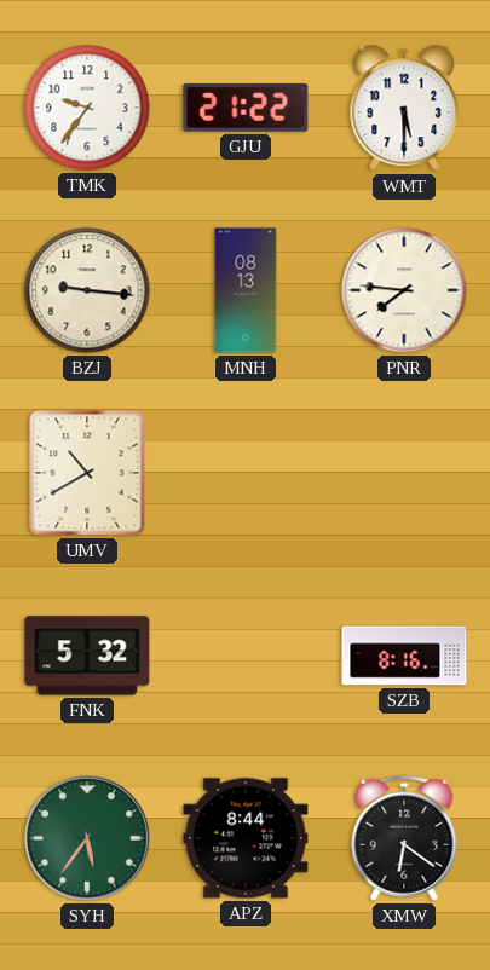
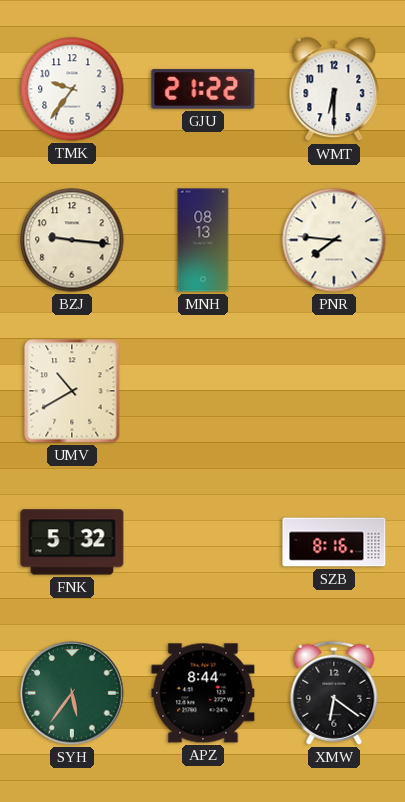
WMT: 5:30 -> 6:30 (334, 90)
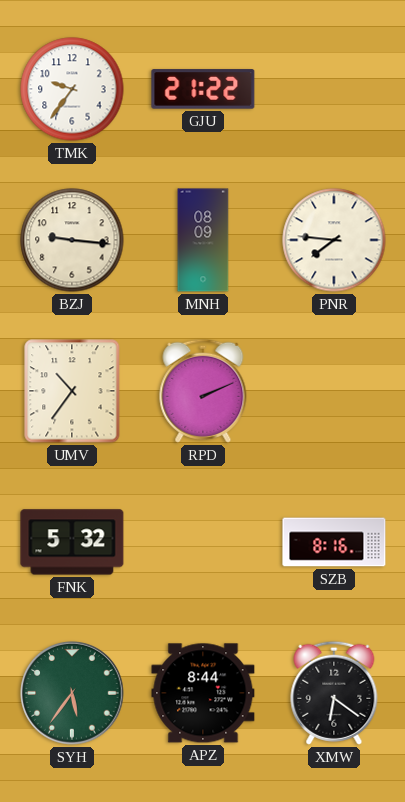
WMT: 6:30 -> none (334, 90)
MNH: 08:13 -> 08:09 (203, 240)
UMV: 10:40 -> 10:36 (72, 391)
RPD: none -> 2:11 (203, 391)
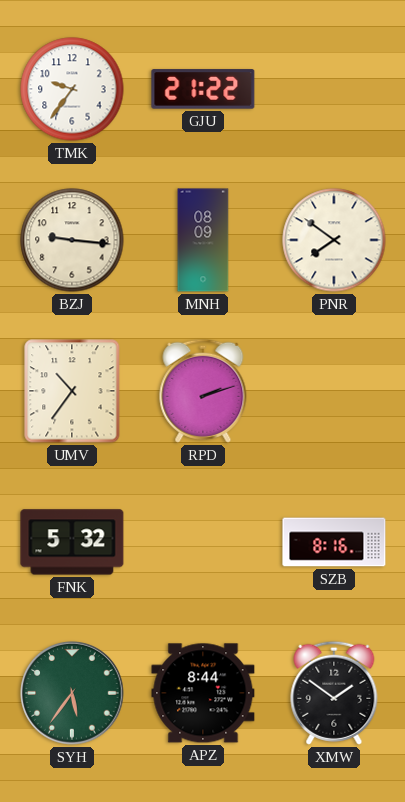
PNR: 7:46 -> 7:51 (334, 240)
RPD: 2:11 -> 2:12 (203, 391)
XMW: 6:21 -> 1:51 (334, 693)
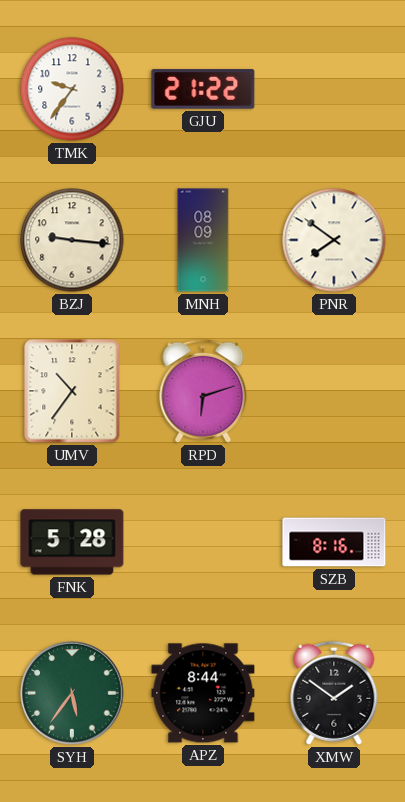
RPD: 2:12 -> 6:12 (203, 391)
FNK: 5:32 -> 5:28 (72, 542)
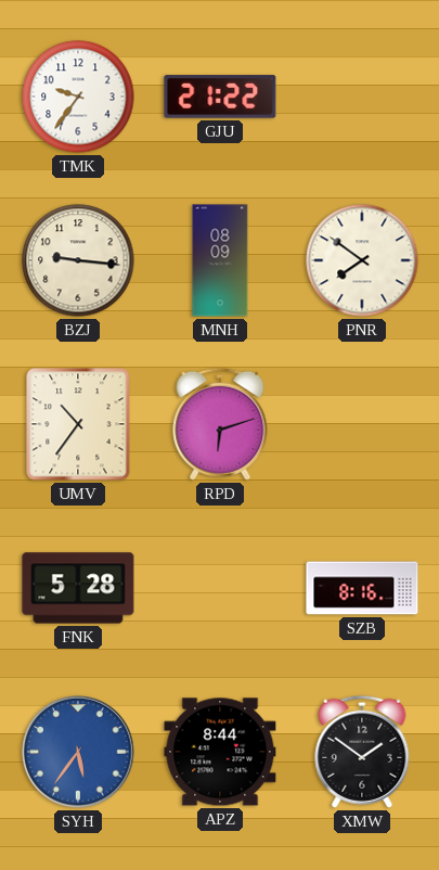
SYH dial: green -> blue (78, 752)
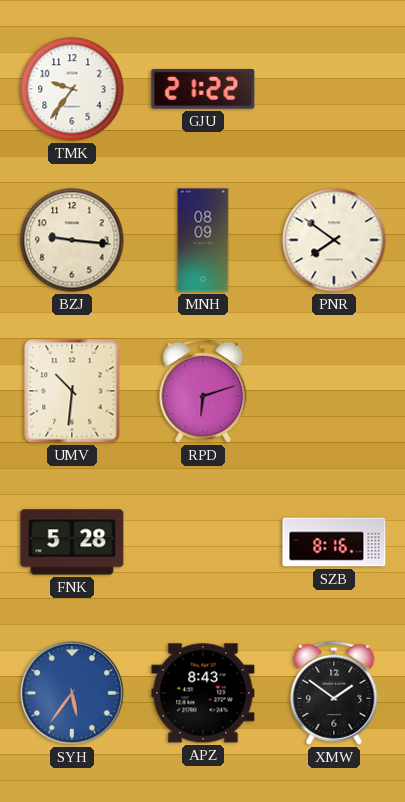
UMV: 10:36 -> 10:31 (72, 391)
APZ: 8:44 -> 8:43 (203, 693)
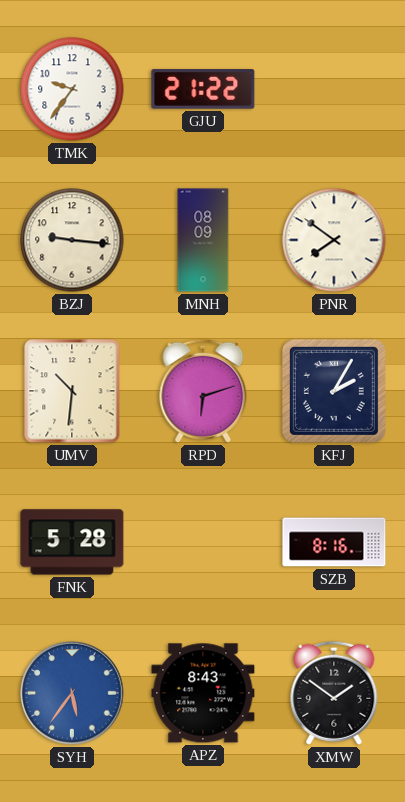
KFJ: none -> 2:05 (334, 391)
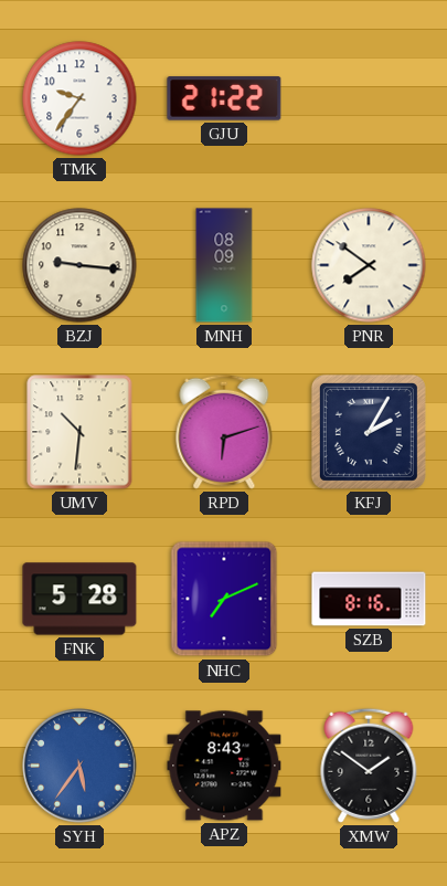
NHC: none -> 7:11 (224, 599)
